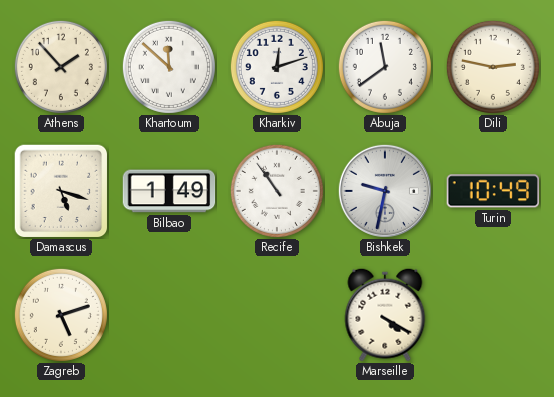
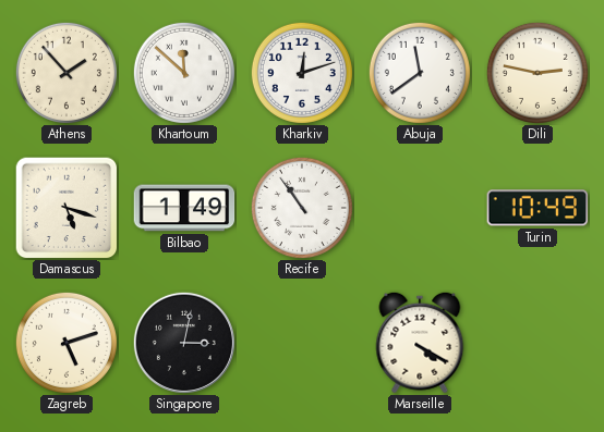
Bishkek: 9:32 -> none (385, 191)
Singapore: none -> 3:02 (184, 343)
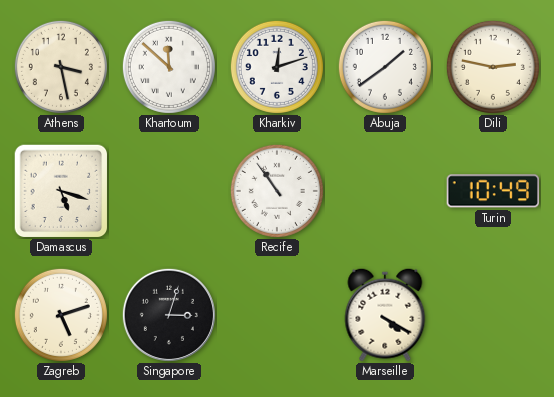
Athens: 1:53 -> 3:28 (61, 67)
Abuja: 11:39 -> 1:39 (385, 67)
Bilbao: 1:49 -> none (184, 208)
Singapore: 3:02 -> 3:03 (169, 315)
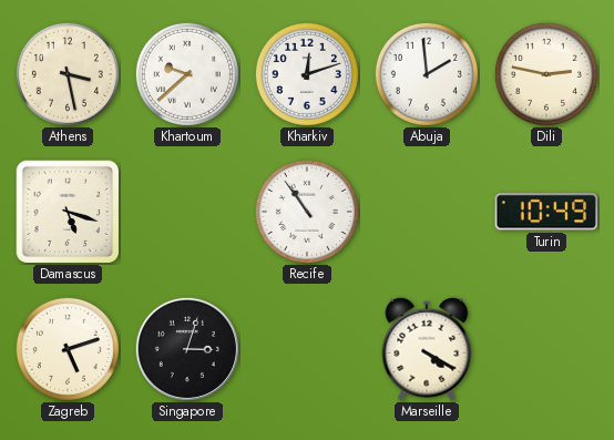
Khartoum: 11:52 -> 9:38 (187, 74)
Abuja: 1:39 -> 1:59 (427, 74)
